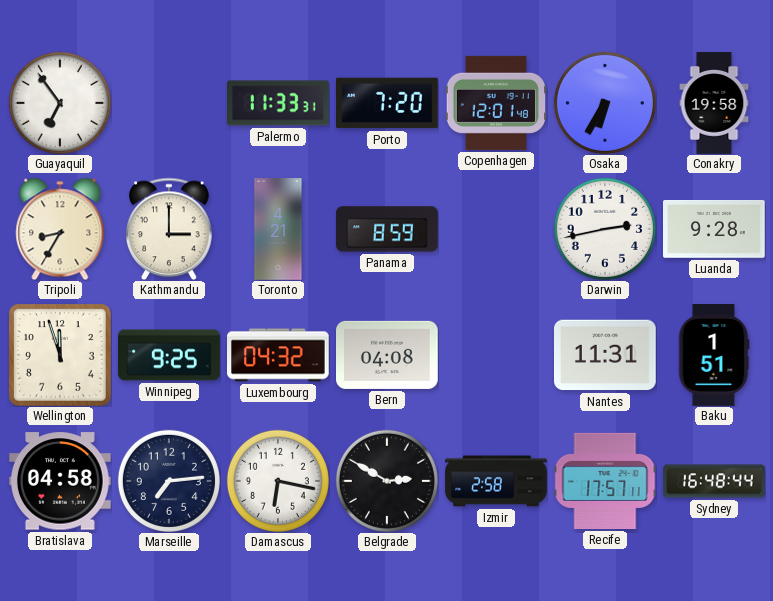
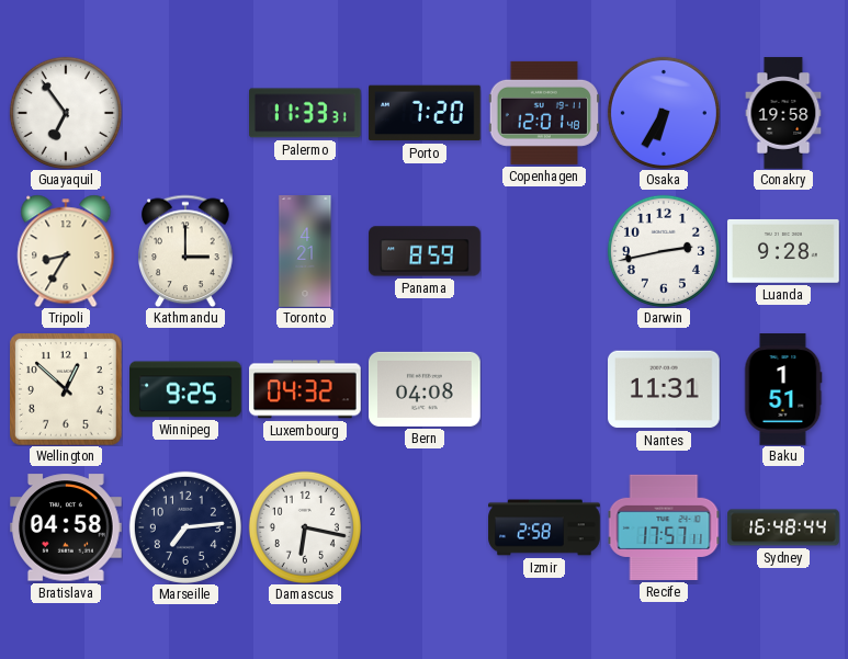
Wellington: 11:57 -> 12:52 (67, 390)
Belgrade: 2:50 -> none (387, 481)
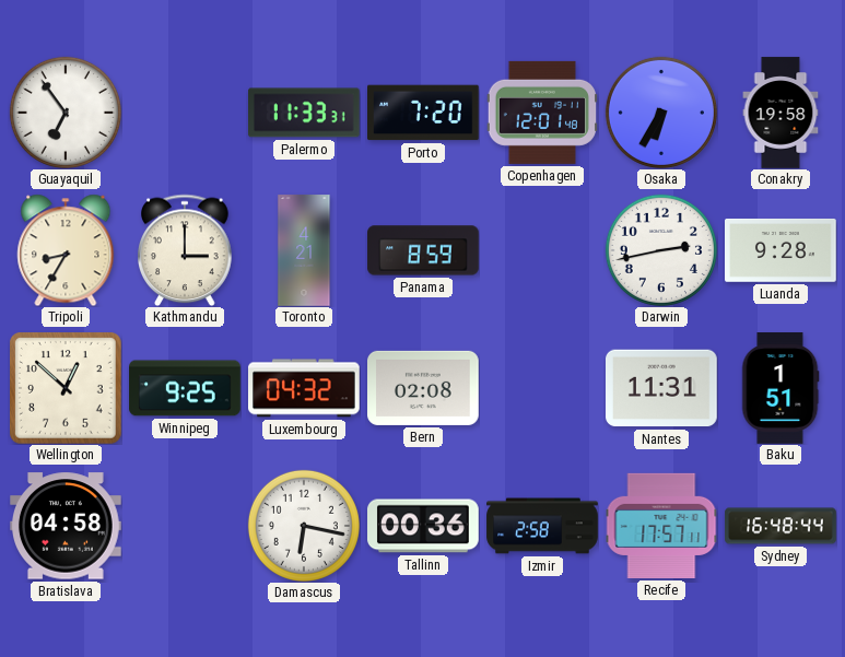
Bern: 04:08 -> 02:08 (424, 388)
Marseille: 7:14 -> none (185, 527)
Tallinn: none -> 00:36 (423, 526)
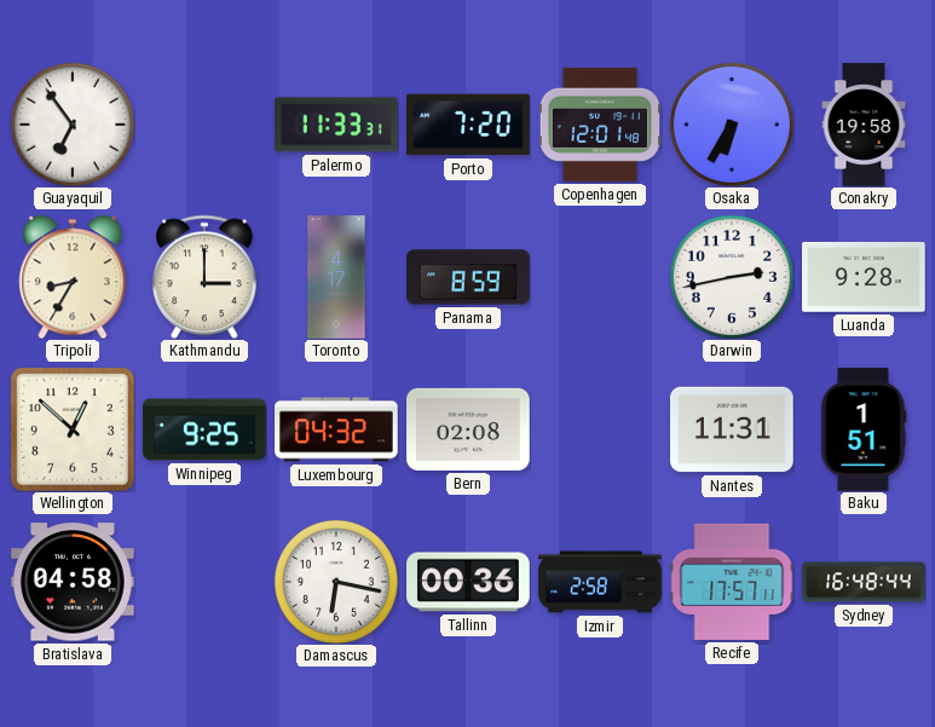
Toronto: 4:21 -> 4:17 (336, 277)
